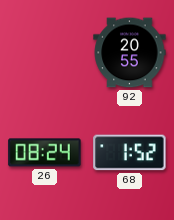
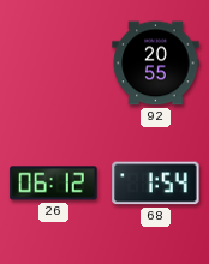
26: 08:24 -> 06:12 (54, 184)
68: 1:52 -> 1:54 (156, 184)
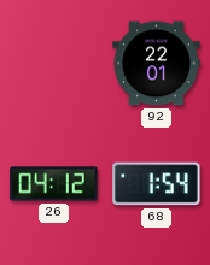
92: 20:55 -> 22:01 (157, 64)
26: 06:12 -> 04:12 (54, 184)
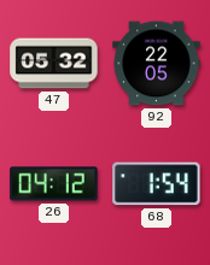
47: none -> 05:32 (54, 64)
92: 22:01 -> 22:05 (157, 64)
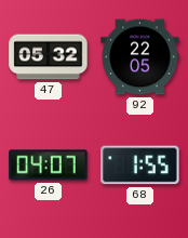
26: 04:12 -> 04:07 (49, 166)
68: 1:54 -> 1:55 (140, 166)
